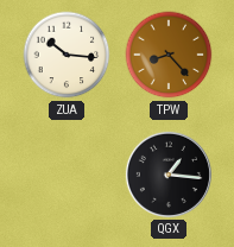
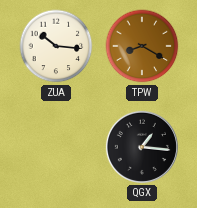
TPW: 8:23 -> 8:20 (142, 46)
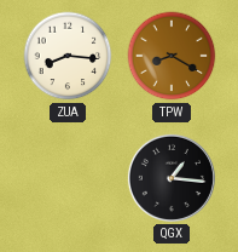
ZUA: 10:16 -> 8:16 (68, 56)
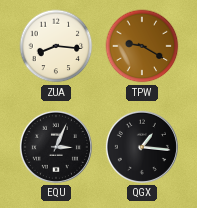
TPW: 8:20 -> 9:20 (142, 46)
EQU: none -> 3:04 (56, 147)
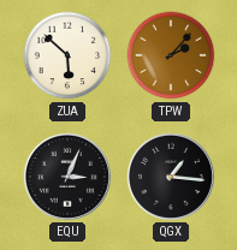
ZUA: 8:16 -> 5:52 (67, 55)
TPW: 9:20 -> 2:07 (171, 55)
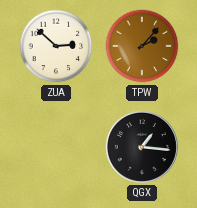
ZUA: 5:52 -> 2:52 (56, 46)
EQU: 3:04 -> none (67, 177)
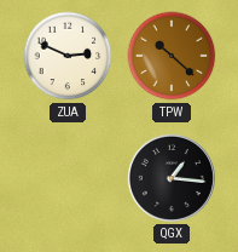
ZUA: 2:52 -> 2:49 (68, 56)
TPW: 2:07 -> 10:22 (172, 56)
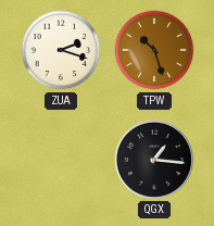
ZUA: 2:49 -> 2:18 (61, 50)
TPW: 10:22 -> 10:27 (154, 50)
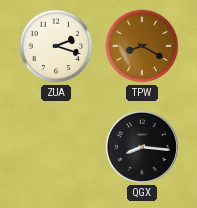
TPW: 10:27 -> 8:20 (142, 46)
QGX: 1:16 -> 8:16 (142, 147)
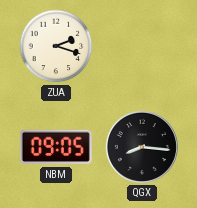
TPW: 8:20 -> none (142, 46)
NBM: none -> 09:05 (56, 147)
